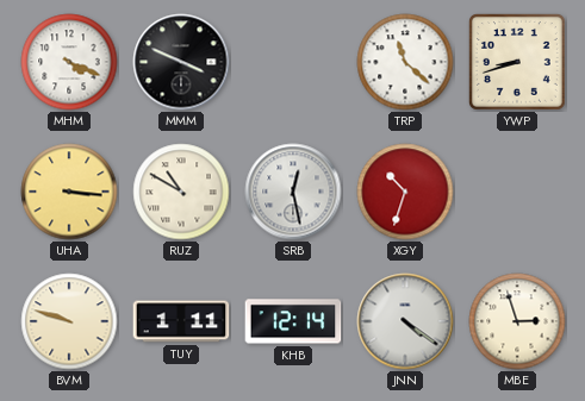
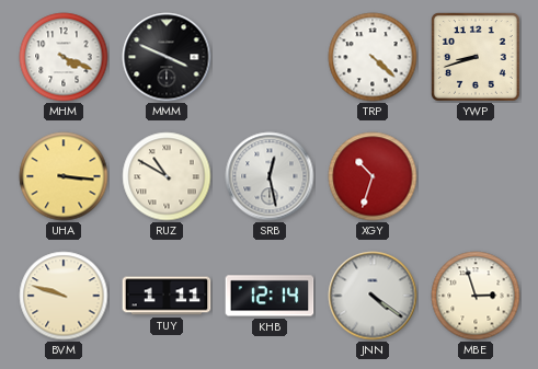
TRP: 11:22 -> 4:22 (373, 57)
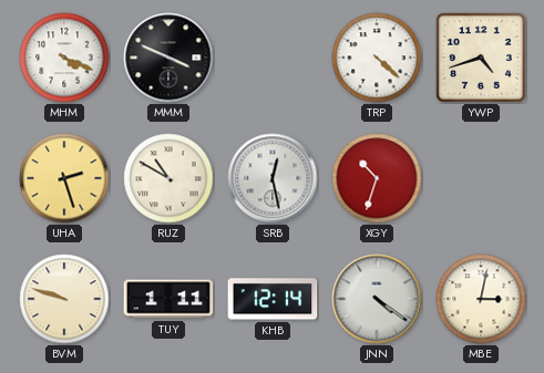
YWP: 8:42 -> 4:42 (481, 58)
UHA: 3:16 -> 2:27 (64, 178)
MBE: 2:57 -> 3:02 (481, 299)
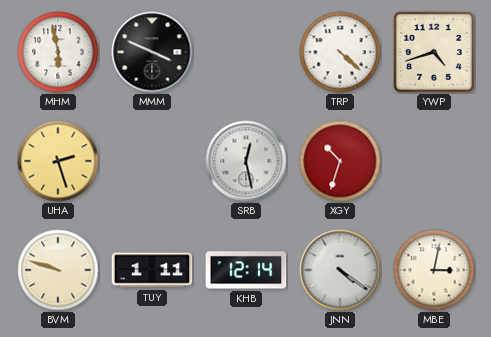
MHM: 4:19 -> 5:58 (58, 52)
RUZ: 10:50 -> none (168, 178)
